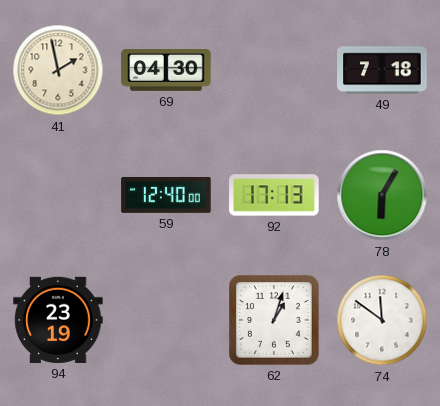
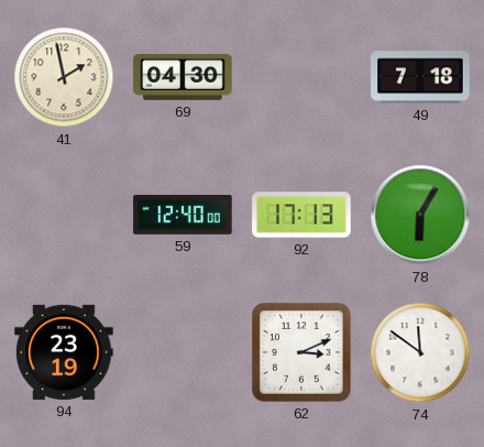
62: 1:03 -> 3:11 (302, 353)
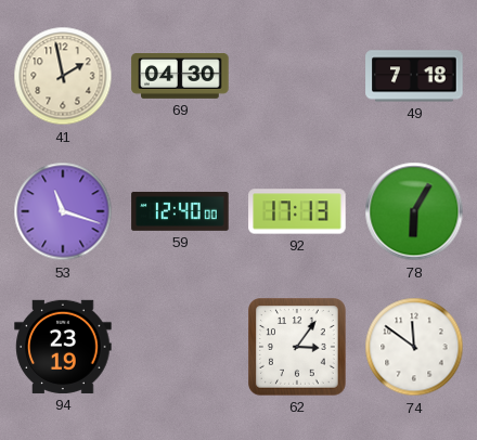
53: none -> 11:18 (63, 211)
62: 3:11 -> 3:06 (298, 348)
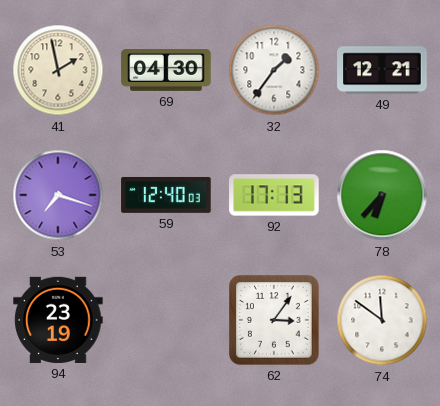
32: none -> 1:36 (274, 70)
49: 7:18 -> 12:21 (382, 70)
53: 11:18 -> 7:18 (58, 195)
59: 12:40:00 -> 12:40:03 (166, 195)
78: 6:05 -> 6:37 (382, 195)
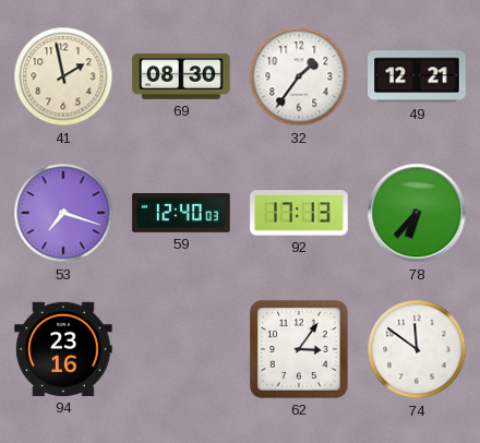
69: 04:30 -> 08:30 (181, 77)
94: 23:19 -> 23:16 (63, 349)
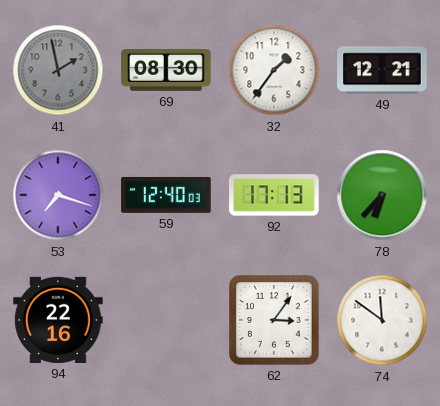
41 dial: cream -> grey (58, 70)
94: 23:16 -> 22:16 (58, 320)
